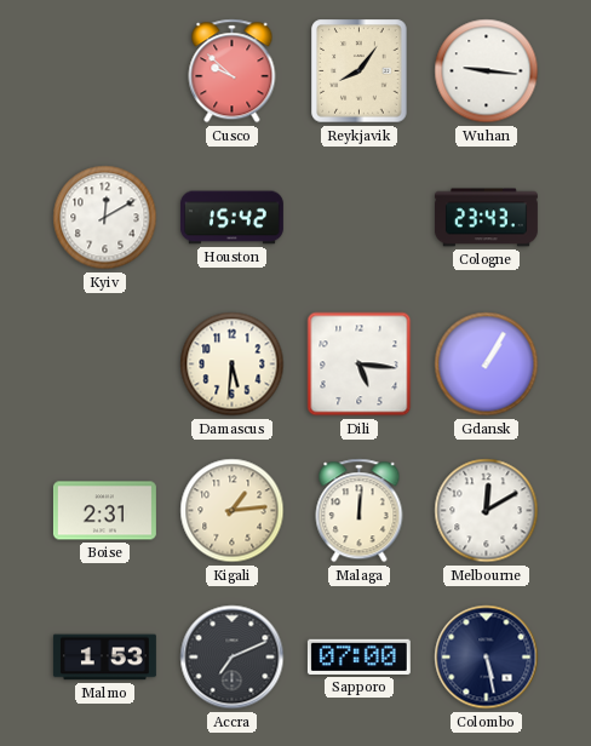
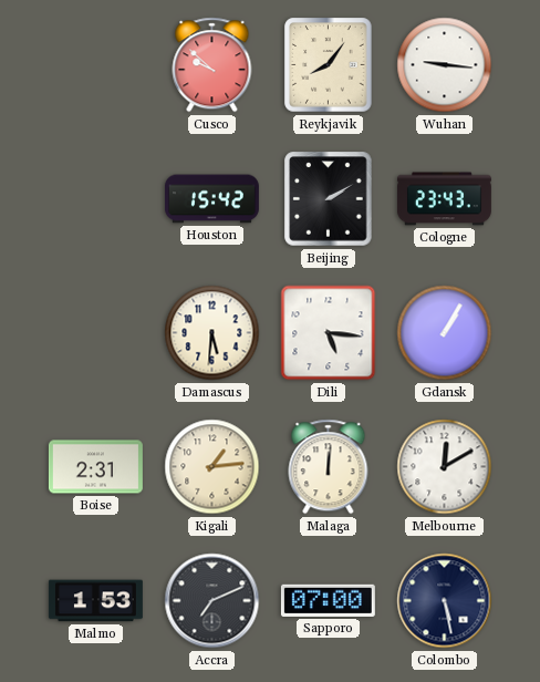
Kyiv: 12:10 -> none (105, 218)
Beijing: none -> 2:10 (329, 199)
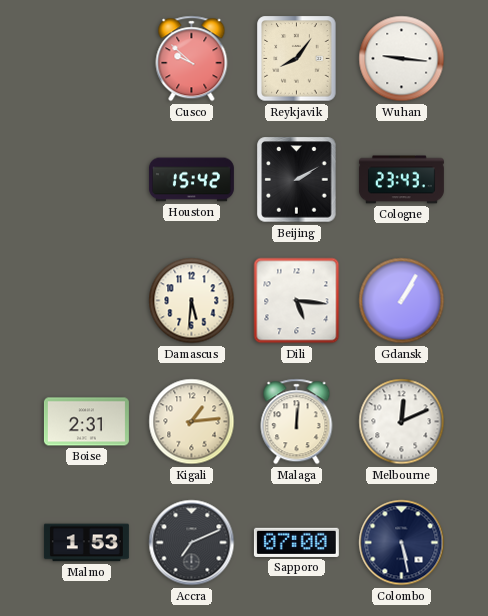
Melbourne: 12:10 -> 12:11 (402, 422)
